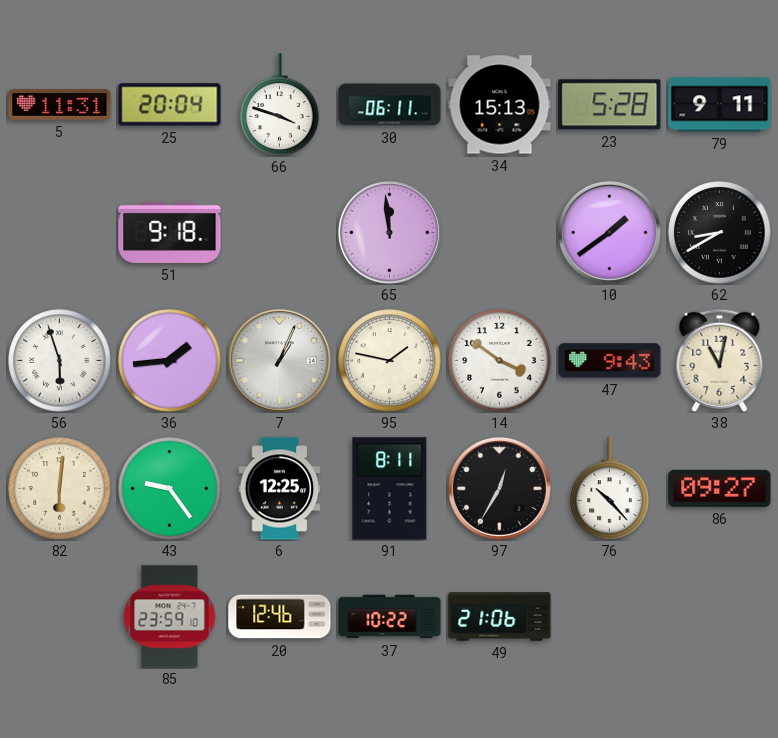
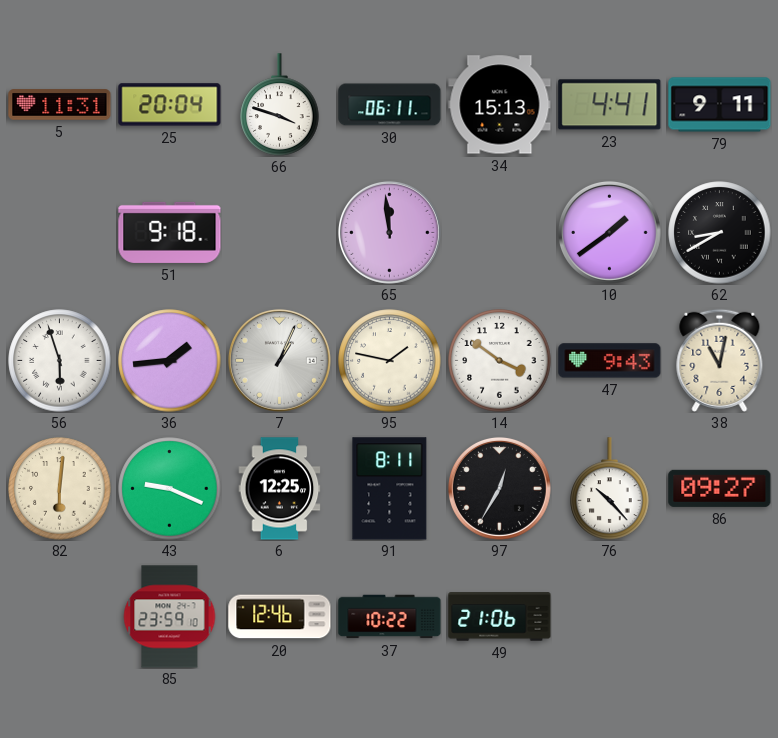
23: 5:28 -> 4:41 (610, 105)
43: 9:24 -> 9:19 (170, 489)
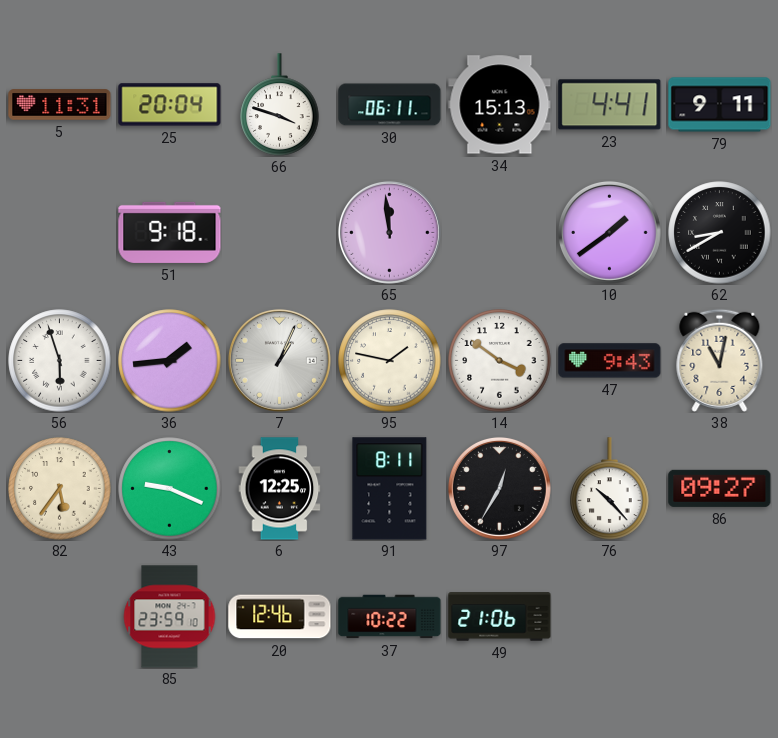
82: 6:01 -> 5:36 (60, 489)
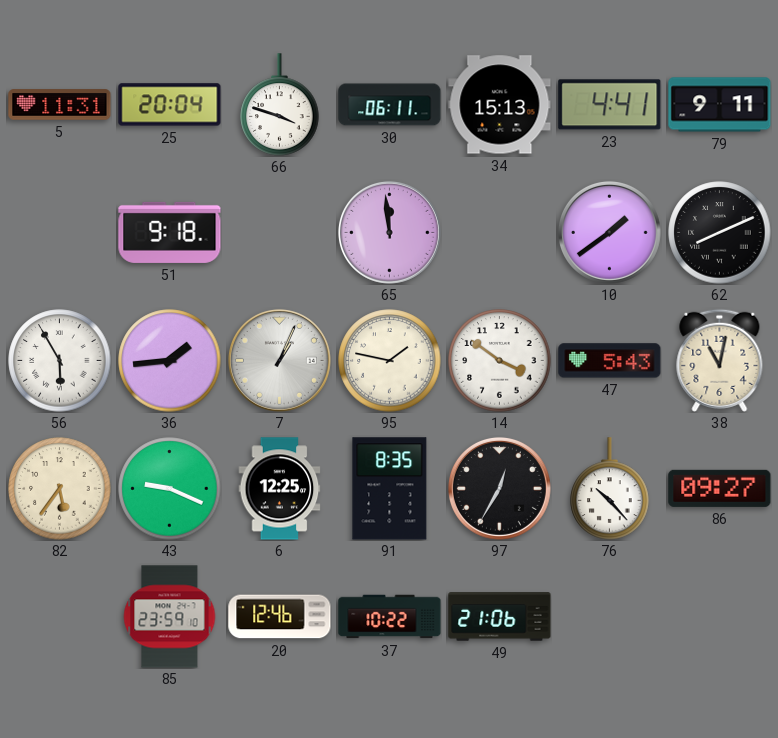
62: 8:40 -> 8:11 (720, 233)
56: 5:57 -> 5:55 (60, 361)
47: 9:43 -> 5:43 (610, 361)
91: 8:11 -> 8:35 (390, 489)
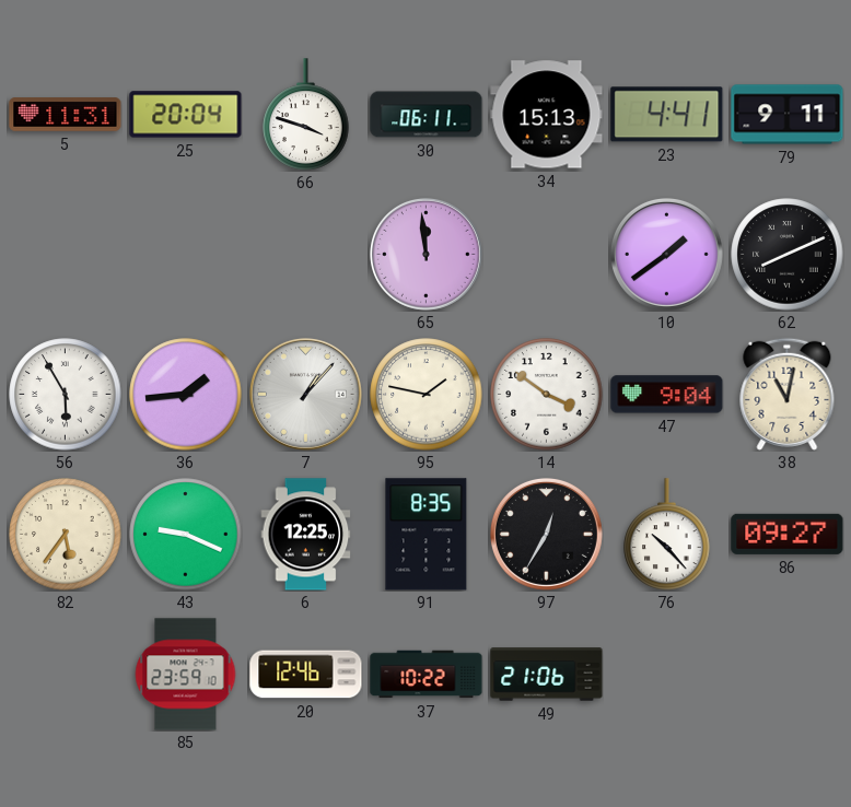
51: 9:18 -> none (170, 232)
7: 1:04 -> 1:07 (305, 394)
47: 5:43 -> 9:04 (667, 395)
